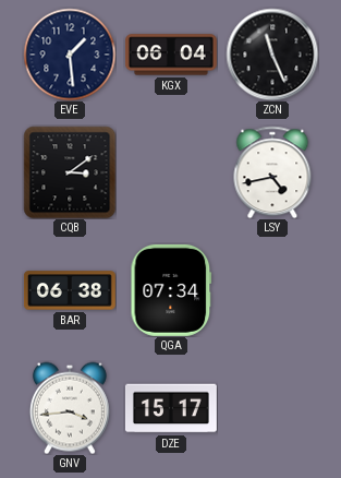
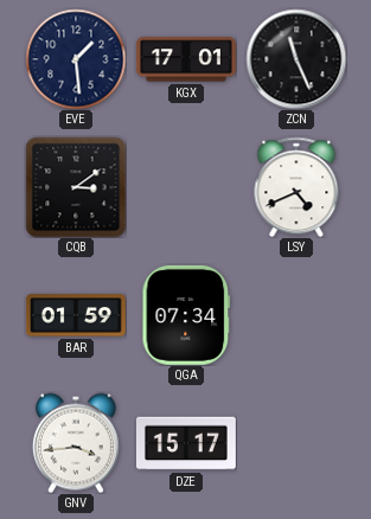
KGX: 06:04 -> 17:01 (186, 59)
LSY: 4:43 -> 4:41 (296, 187)
BAR: 06:38 -> 01:59 (76, 315)
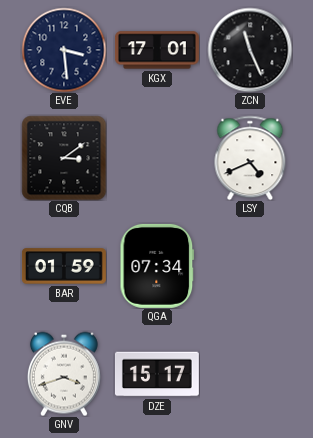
EVE: 1:29 -> 3:29 (64, 50)
GNV: 3:44 -> 3:42 (64, 374)
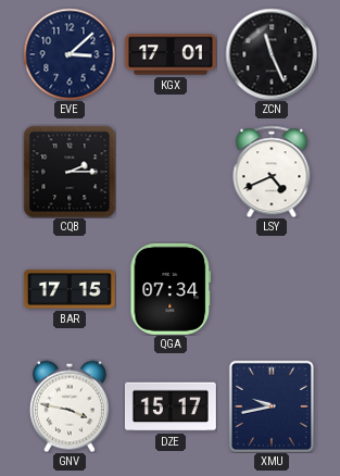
EVE: 3:29 -> 3:08 (70, 54)
CQB: 3:09 -> 2:15 (70, 172)
BAR: 01:59 -> 17:15 (70, 289)
GNV: 3:42 -> 3:47 (70, 406)
XMU: none -> 9:43 (272, 406)
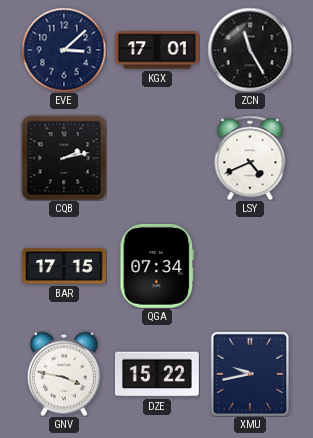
ZCN: 11:26 -> 11:25 (250, 50)
CQB: 2:15 -> 2:13 (64, 158)
DZE: 15:17 -> 15:22 (157, 374)
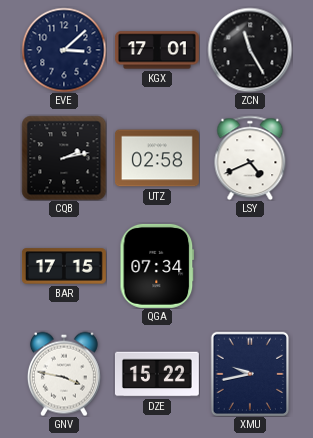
UTZ: none -> 02:58 (157, 158)
